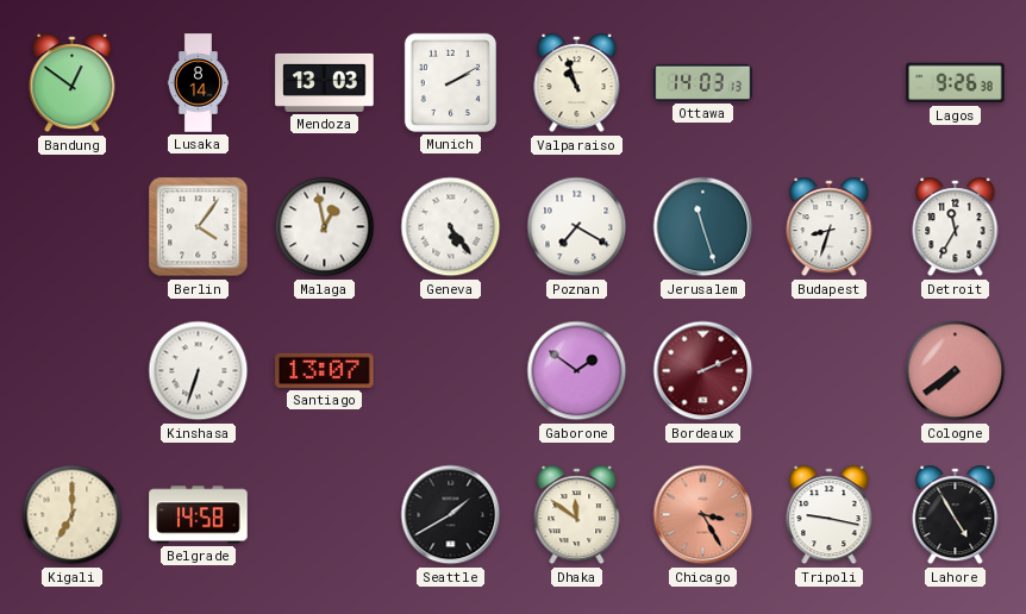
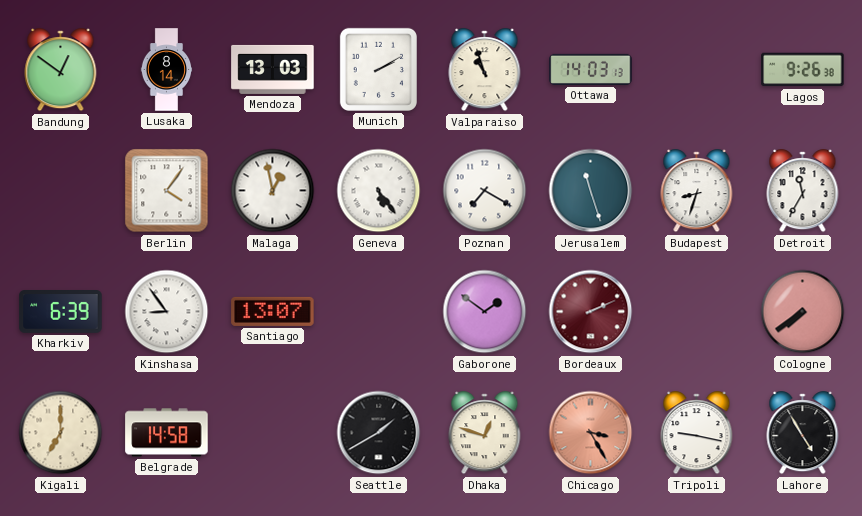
Kharkiv: none -> 6:39 (61, 312)
Kinshasa: 6:33 -> 8:54 (167, 312)
Dhaka: 11:51 -> 12:48 (485, 433)
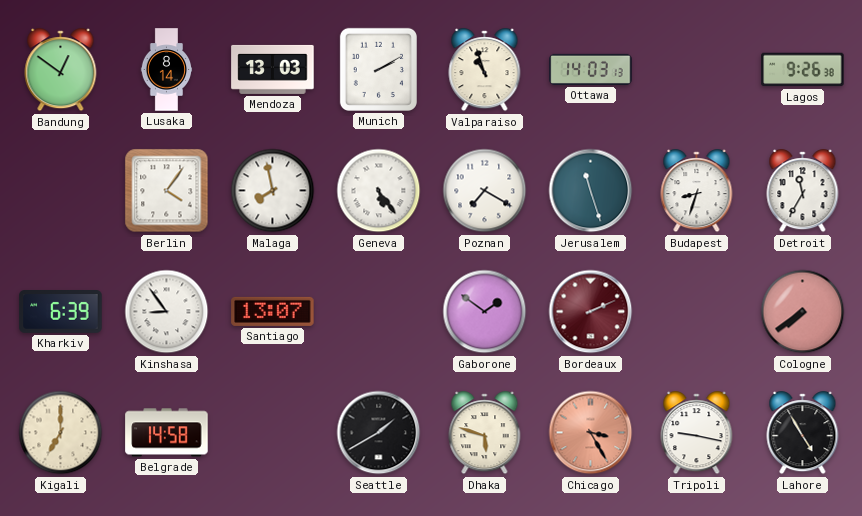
Malaga: 12:58 -> 7:58 (273, 191)
Dhaka: 12:48 -> 5:48 (485, 433)
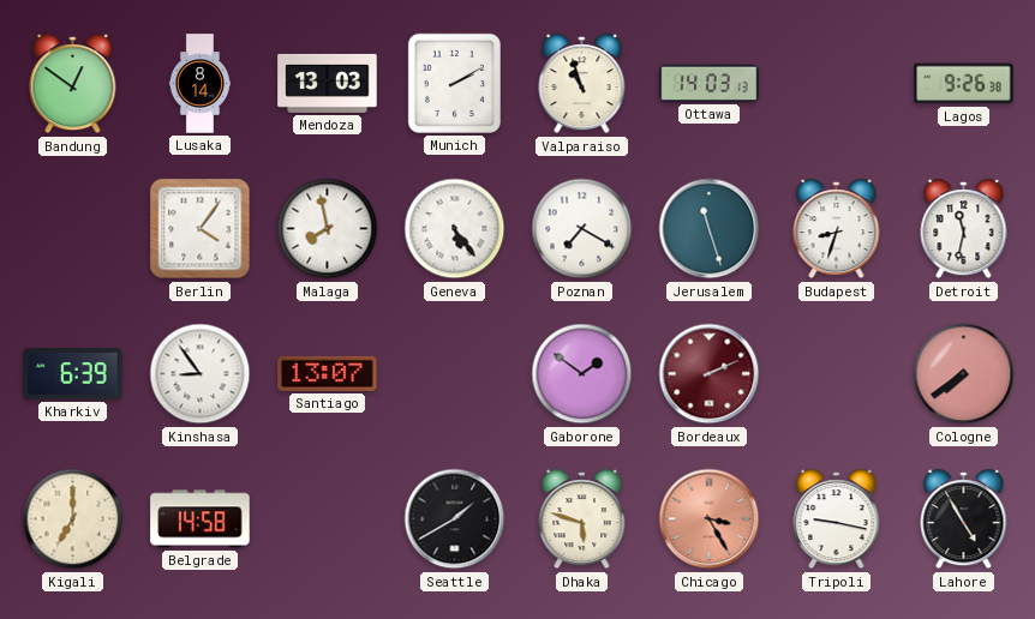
Detroit: 11:35 -> 11:32 (964, 229)
